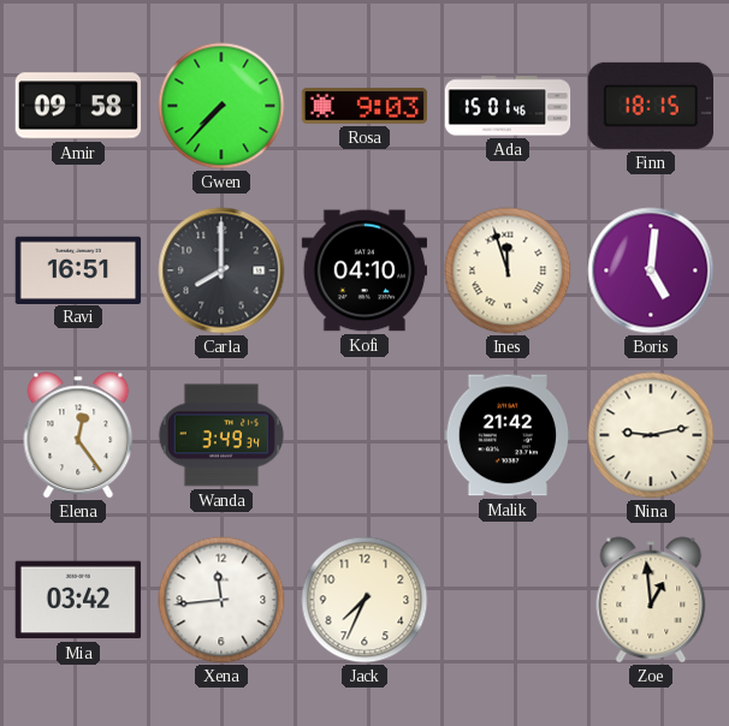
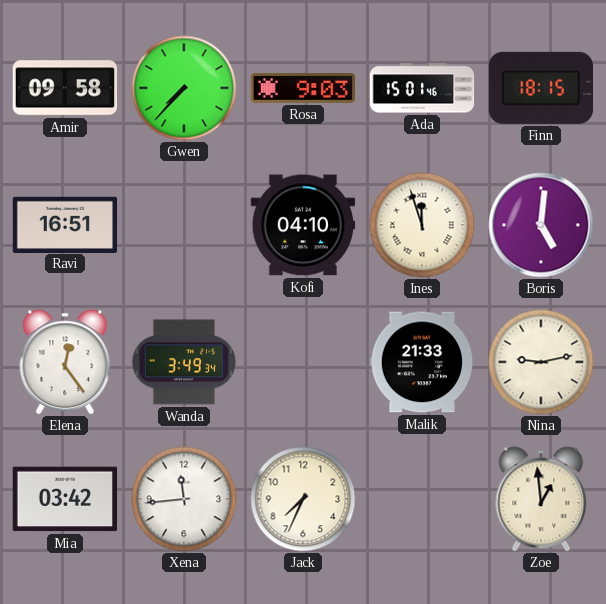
Carla: 8:00 -> none (221, 270)
Malik: 21:42 -> 21:33 (422, 362)
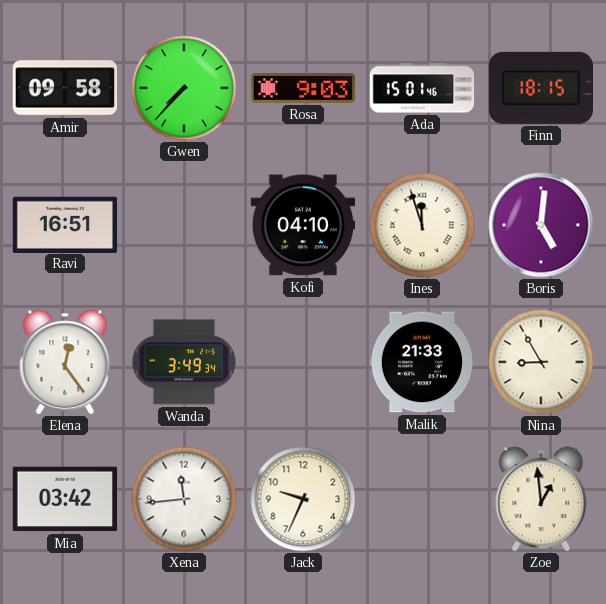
Nina: 9:13 -> 8:55 (541, 362)
Jack: 7:34 -> 9:34 (303, 499)
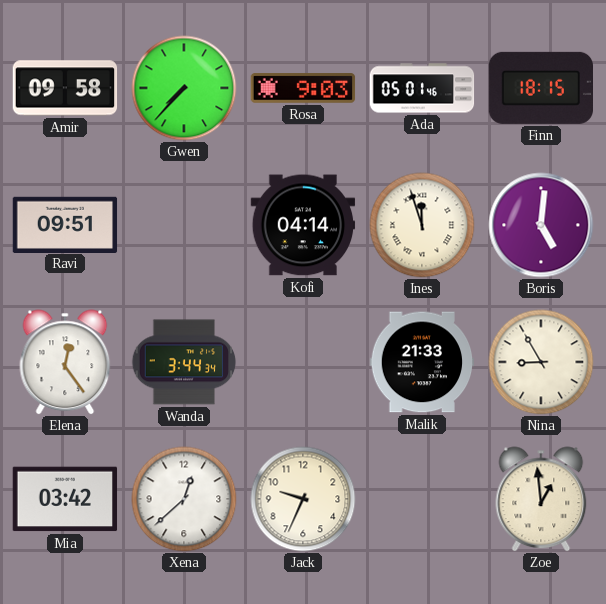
Ada: 15:01 -> 05:01 (422, 88)
Ravi: 16:51 -> 09:51 (65, 224)
Kofi: 04:10 -> 04:14 (303, 225)
Wanda: 3:49 -> 3:44 (184, 362)
Xena: 11:44 -> 12:38 (184, 499)
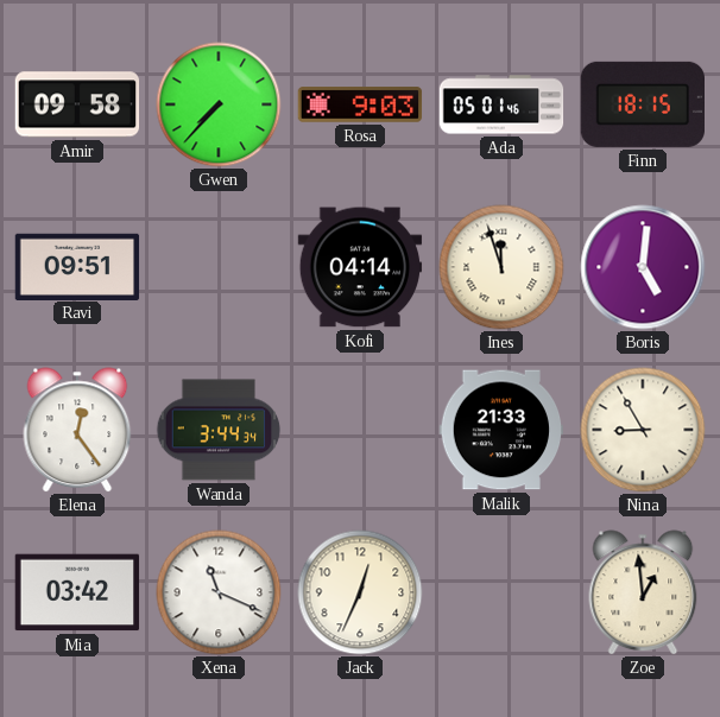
Xena: 12:38 -> 11:19 (219, 592)
Jack: 9:34 -> 12:34 (360, 592)
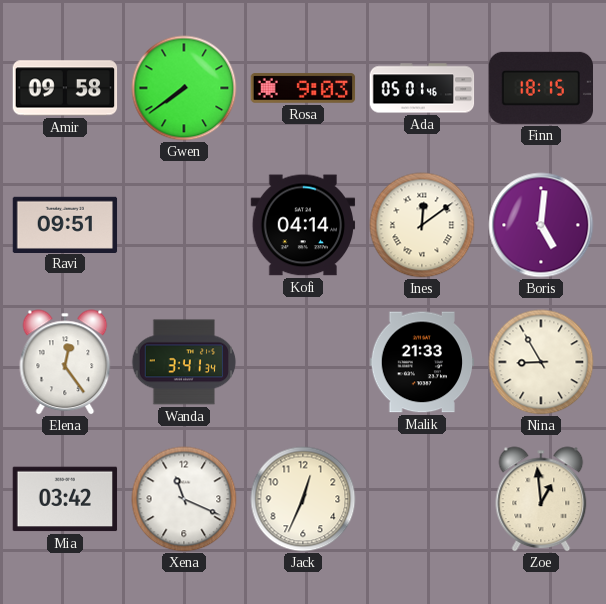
Gwen: 7:37 -> 7:39 (184, 88)
Ines: 11:57 -> 12:09 (422, 225)
Wanda: 3:44 -> 3:41 (184, 362)
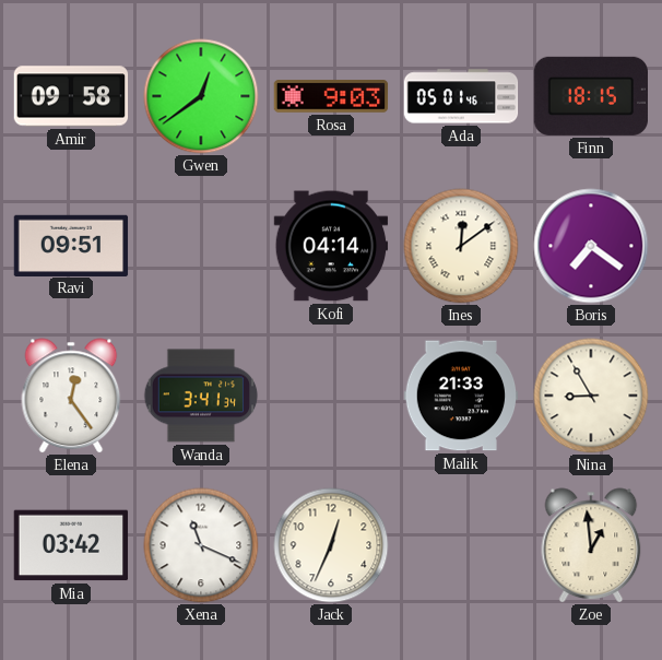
Gwen: 7:39 -> 12:39 (201, 96)
Boris: 5:01 -> 7:21 (591, 246)
